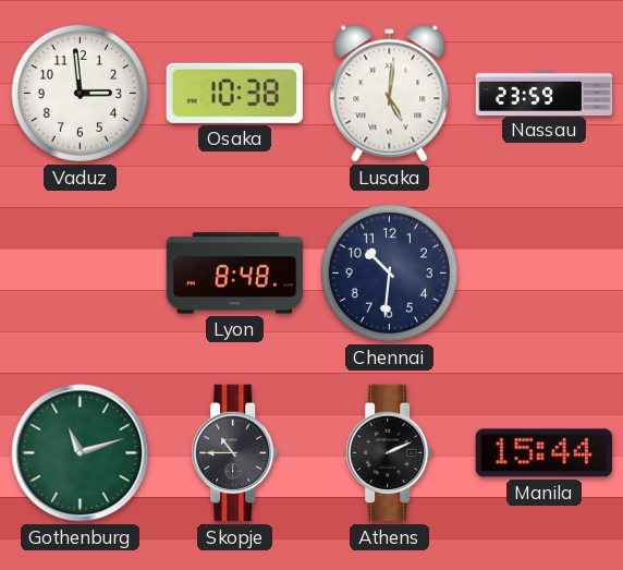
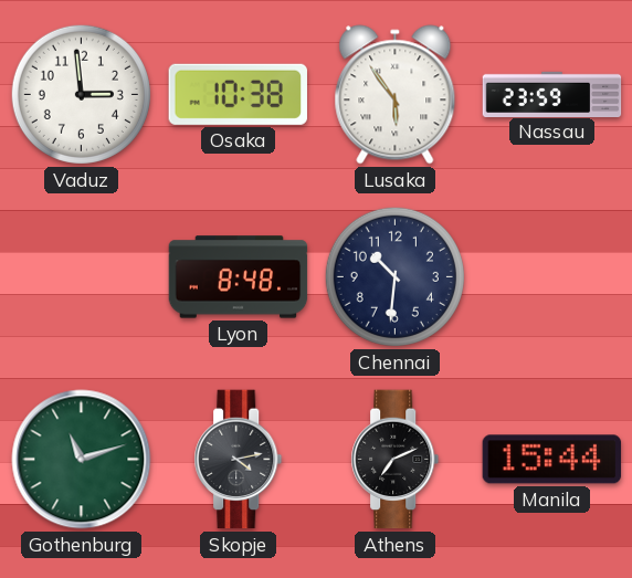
Lusaka: 5:01 -> 5:54 (396, 95)
Skopje: 10:45 -> 4:13 (239, 460)
Athens: 2:11 -> 7:11 (396, 460)
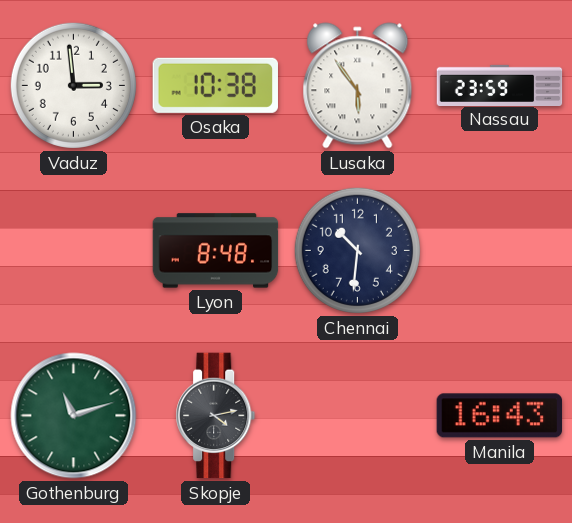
Athens: 7:11 -> none (396, 460)
Manila: 15:44 -> 16:43 (500, 416)
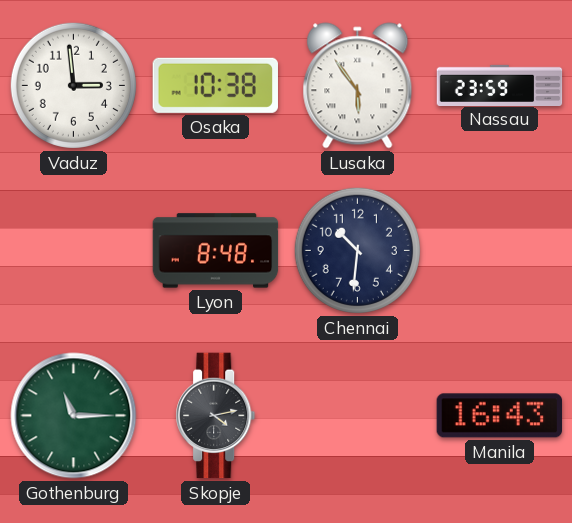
Gothenburg: 11:12 -> 11:15 (74, 416)
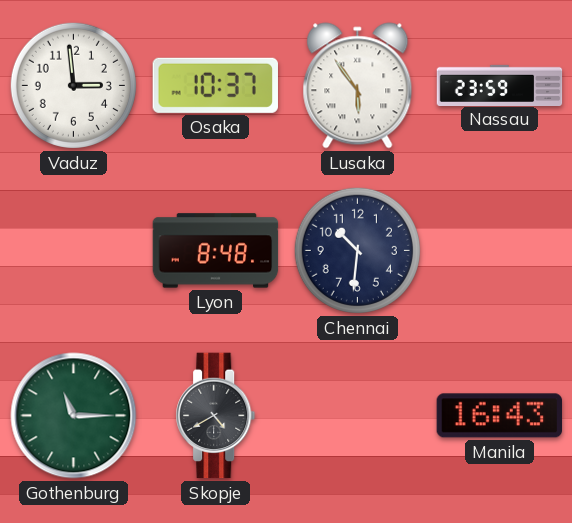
Osaka: 10:38 -> 10:37 (215, 85)
Skopje: 4:13 -> 4:40 (216, 416)
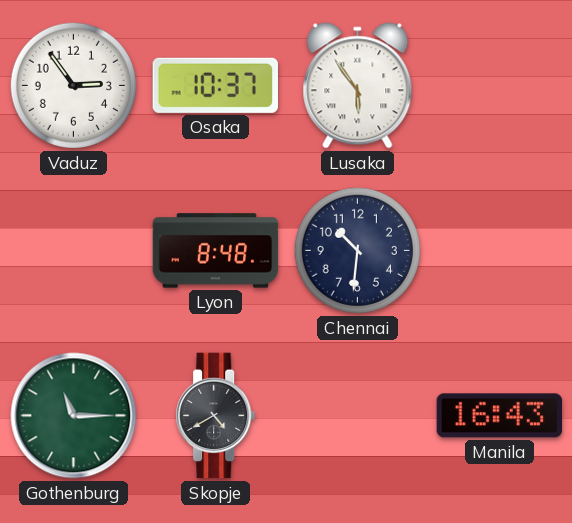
Vaduz: 2:59 -> 2:54 (73, 85)
Nassau: 23:59 -> none (500, 85)
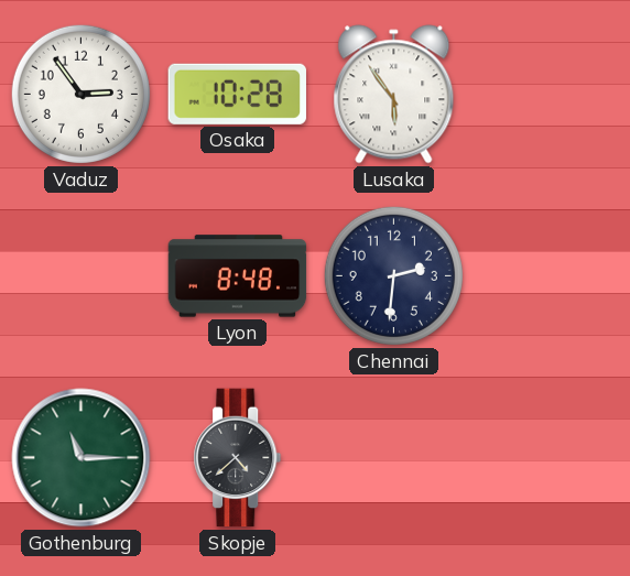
Osaka: 10:37 -> 10:28 (237, 94)
Chennai: 10:31 -> 2:31 (393, 275)
Skopje: 4:40 -> 4:38 (238, 458)
Manila: 16:43 -> none (500, 416)
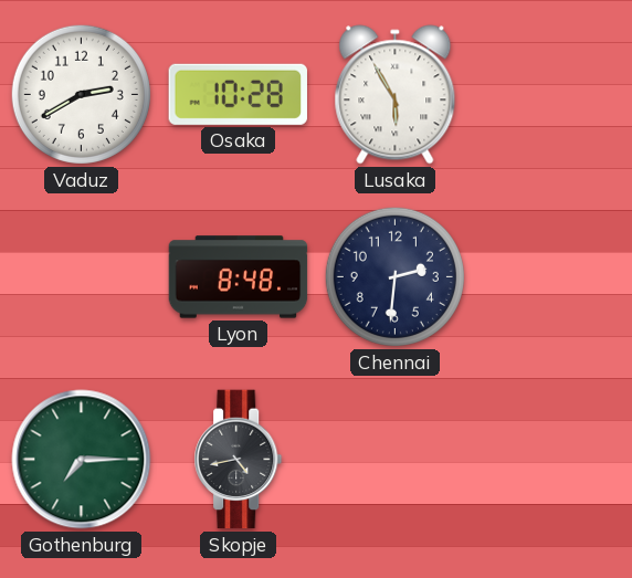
Vaduz: 2:54 -> 2:40 (81, 94)
Lusaka: 5:54 -> 5:55 (396, 95)
Gothenburg: 11:15 -> 7:15 (82, 460)
Skopje: 4:38 -> 4:43 (239, 460)
